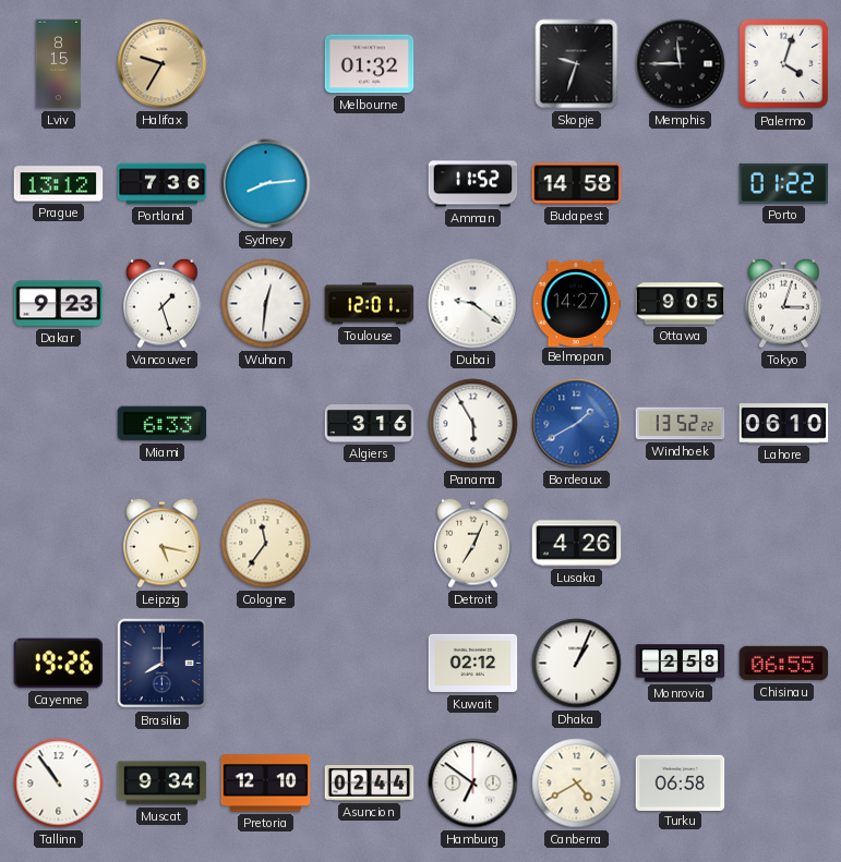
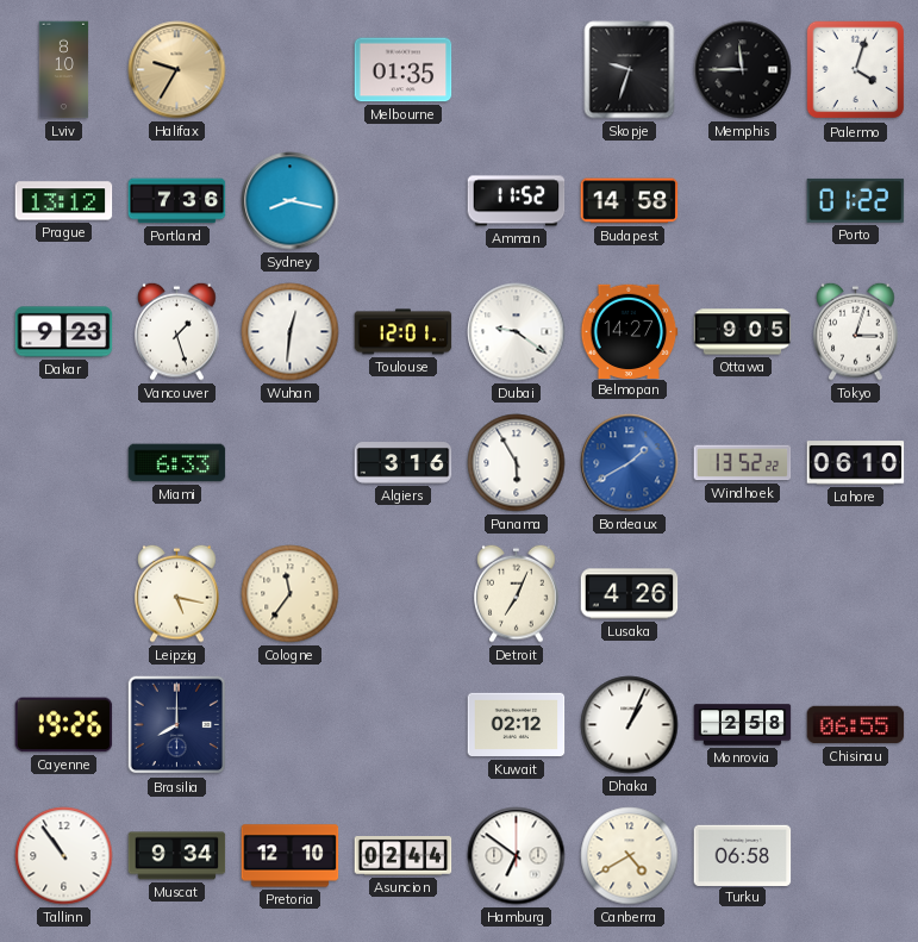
Lviv: 8:15 -> 8:10 (64, 70)
Melbourne: 01:32 -> 01:35 (404, 70)
Sydney: 8:14 -> 8:17 (291, 201)
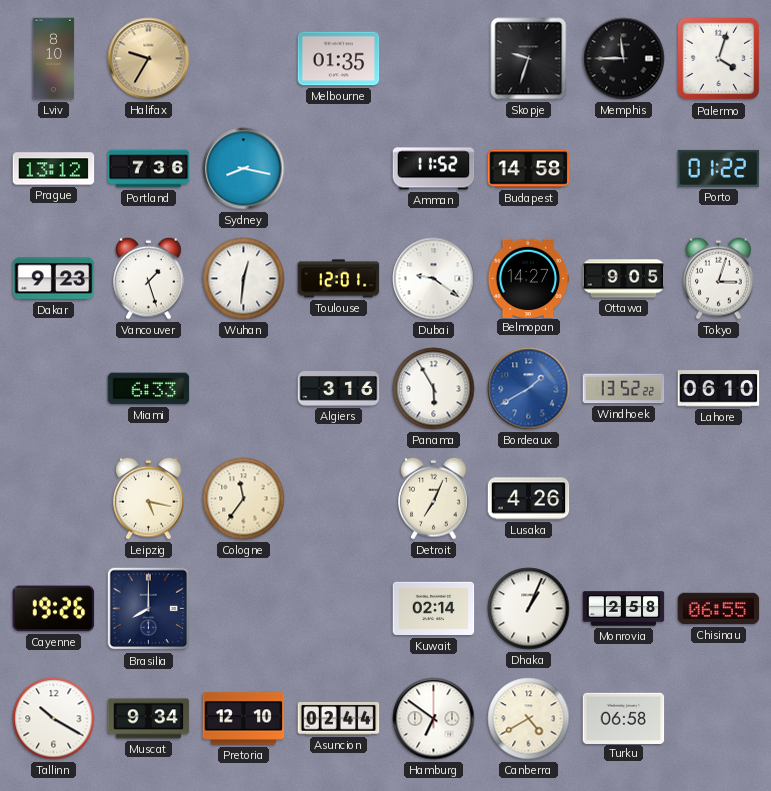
Kuwait: 02:12 -> 02:14 (434, 609)
Tallinn: 10:54 -> 10:20 (54, 719)
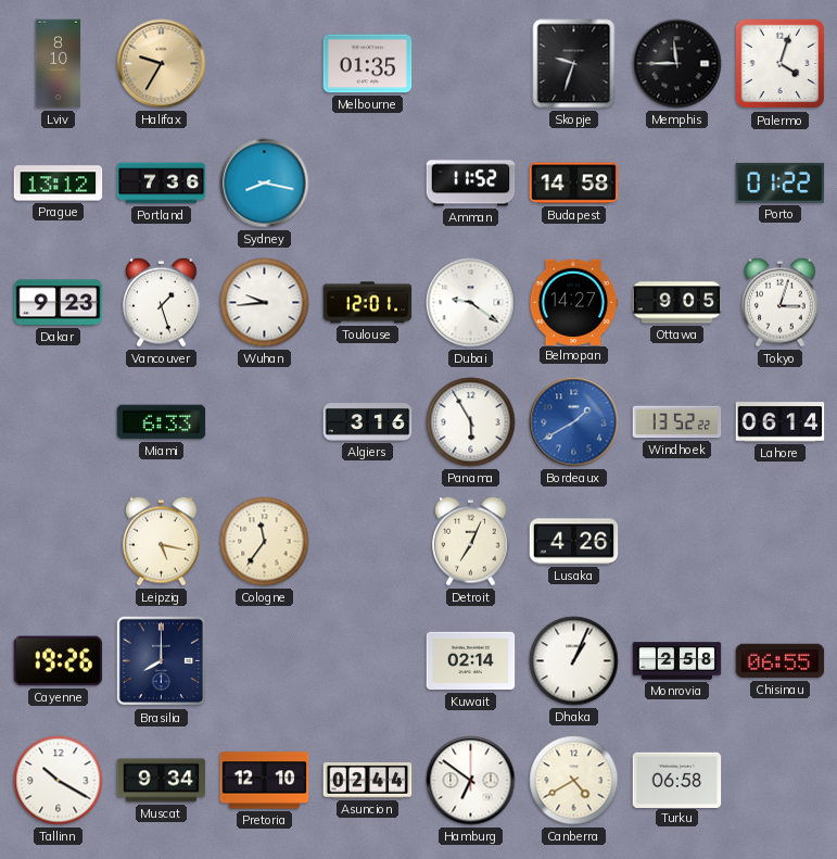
Wuhan: 12:31 -> 9:44 (265, 303)
Lahore: 06:10 -> 06:14 (781, 422)
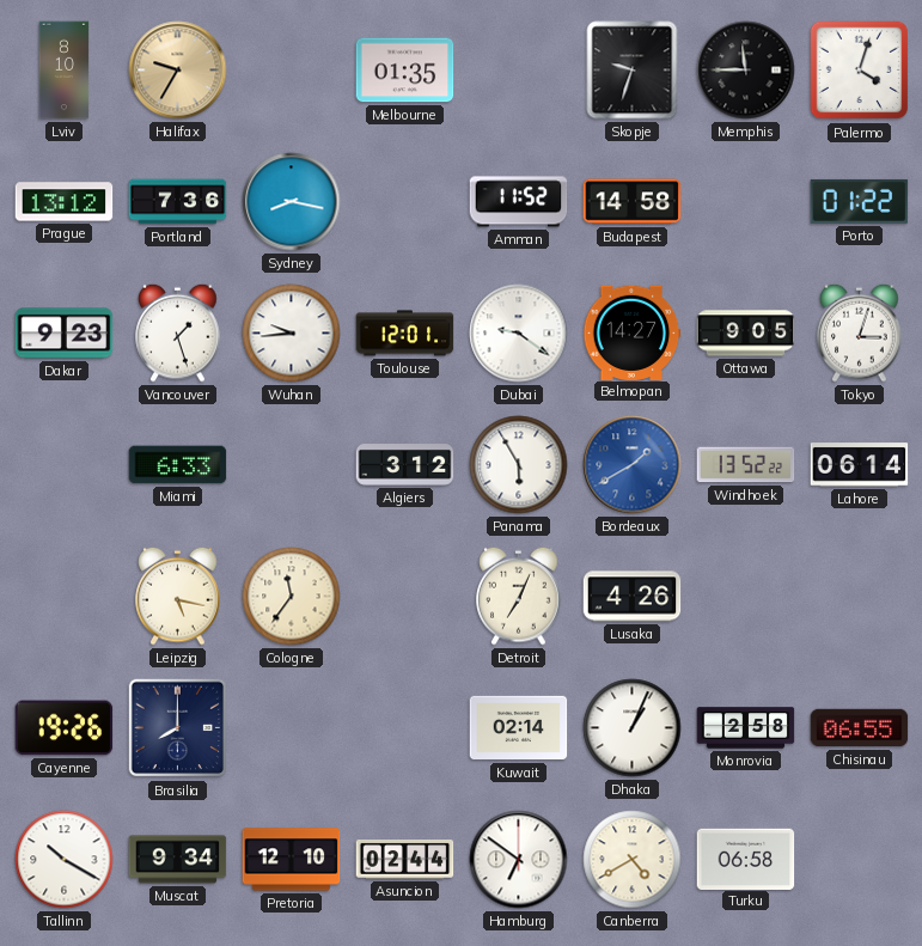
Algiers: 3:16 -> 3:12 (405, 465)
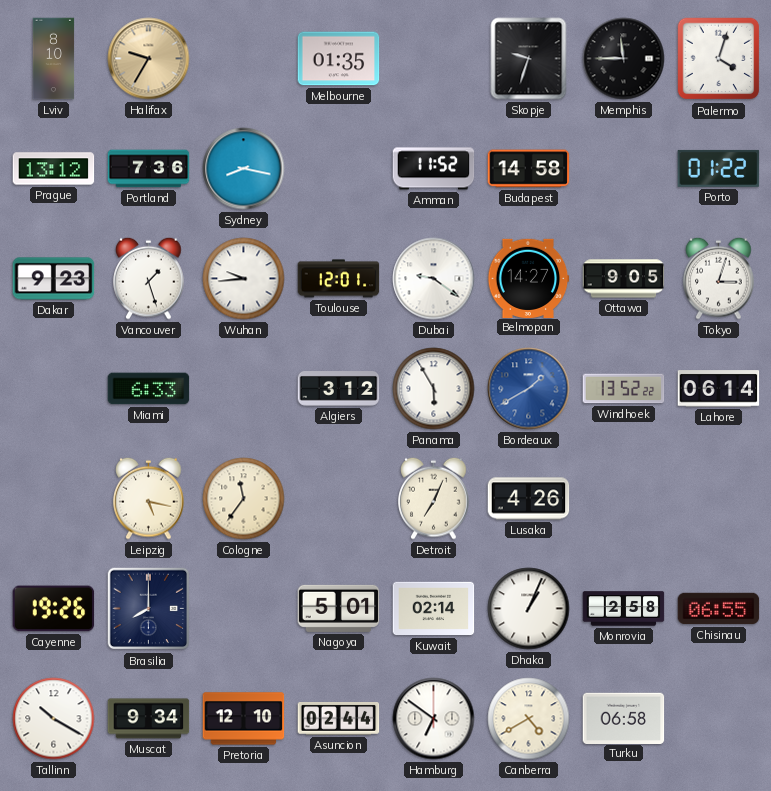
Nagoya: none -> 5:01 (339, 608)
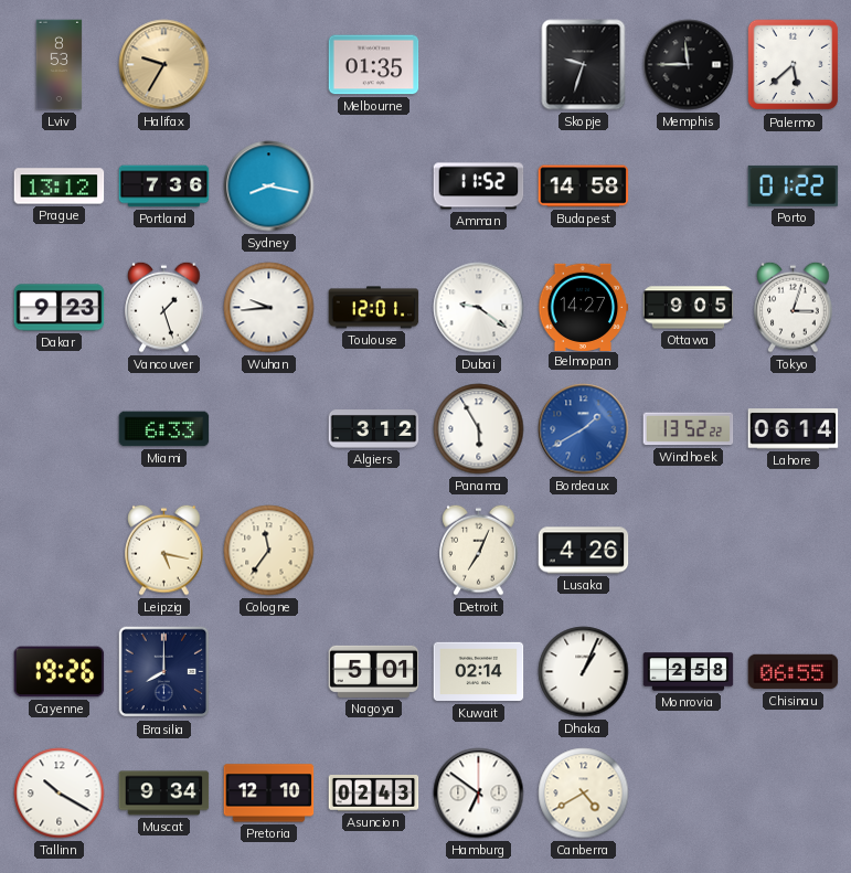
Lviv: 8:10 -> 8:53 (60, 65)
Palermo: 4:03 -> 5:38 (794, 65)
Asuncion: 02:44 -> 02:43 (374, 794)
Turku: 06:58 -> none (624, 718)
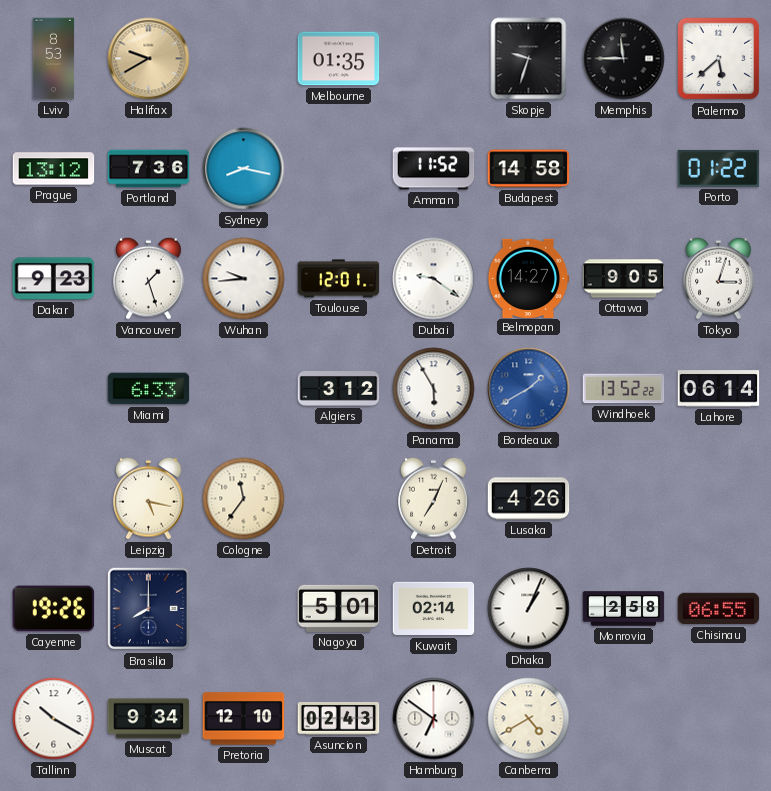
Halifax: 9:35 -> 9:40 (149, 59)
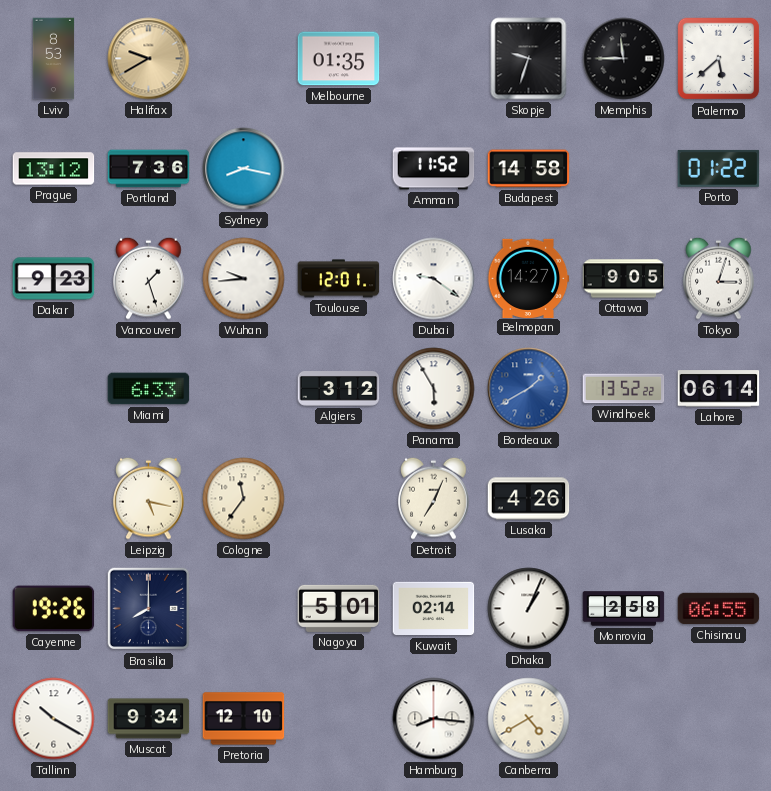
Asuncion: 02:43 -> none (339, 719)
Hamburg: 6:51 -> 8:16 (434, 719)
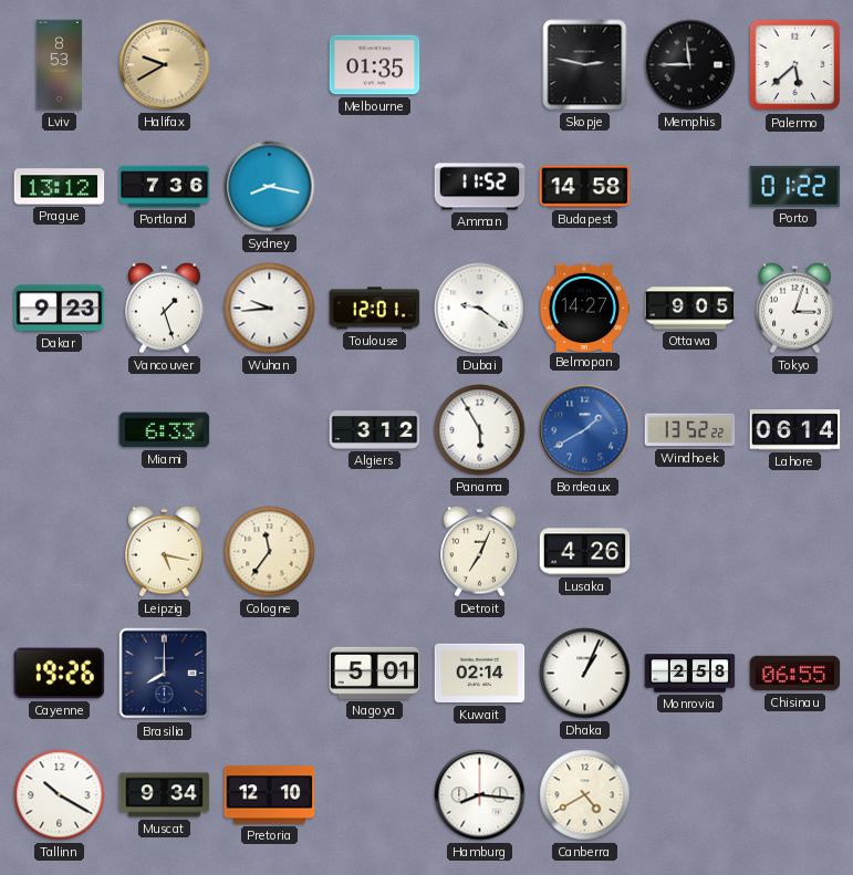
Skopje: 9:33 -> 2:47 (585, 65)
